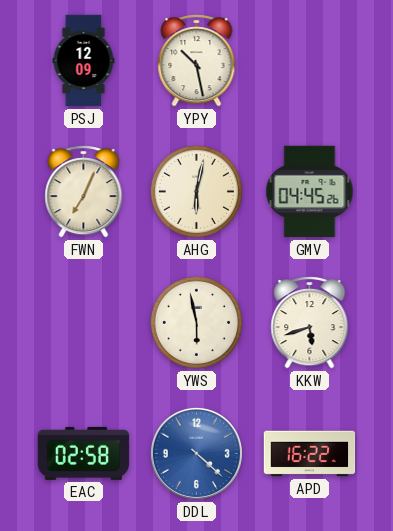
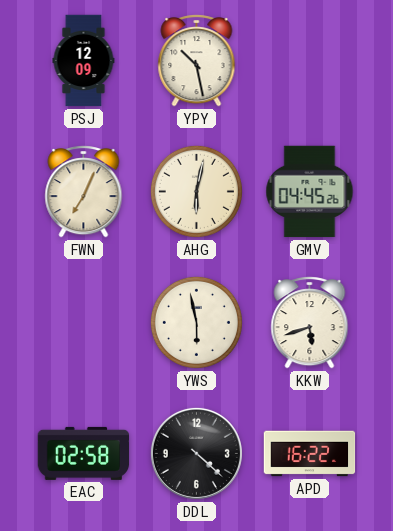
DDL dial: blue -> black (196, 453)
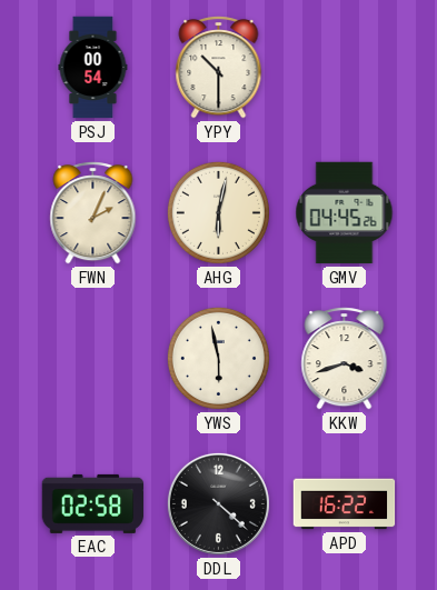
PSJ: 12:09 -> 00:54 (93, 68)
YPY: 10:28 -> 10:30 (219, 68)
FWN: 7:04 -> 2:04 (93, 213)
KKW: 5:42 -> 3:42 (345, 359)
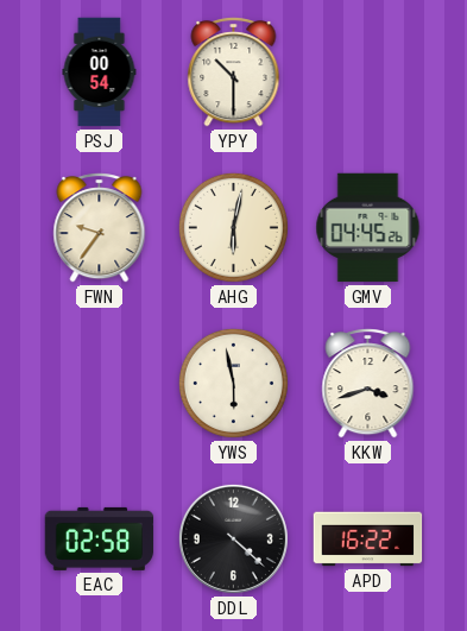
FWN: 2:04 -> 9:36 (100, 228)
